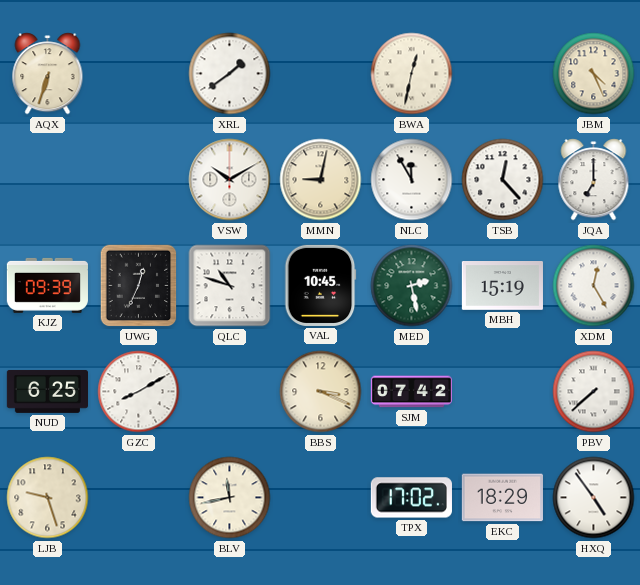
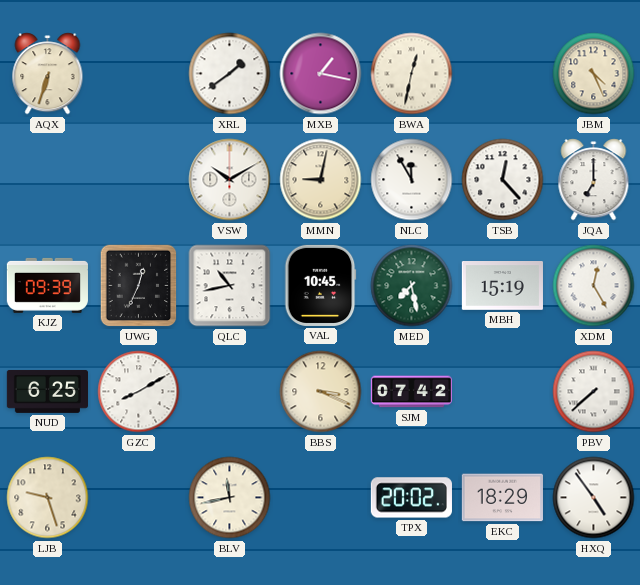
MXB: none -> 1:17 (321, 74)
QLC: 10:48 -> 10:43 (230, 286)
MED: 2:28 -> 7:28 (412, 286)
TPX: 17:02 -> 20:02 (411, 498)
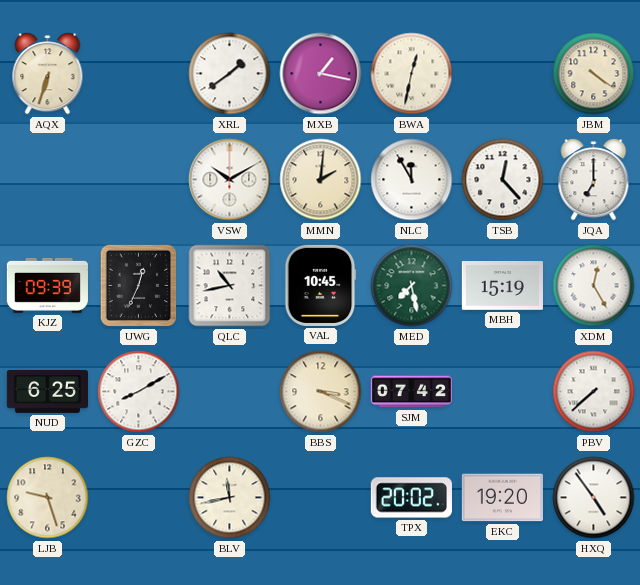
JBM: 4:26 -> 4:21 (594, 74)
MMN: 9:02 -> 2:01 (321, 180)
EKC: 18:29 -> 19:20 (502, 498)
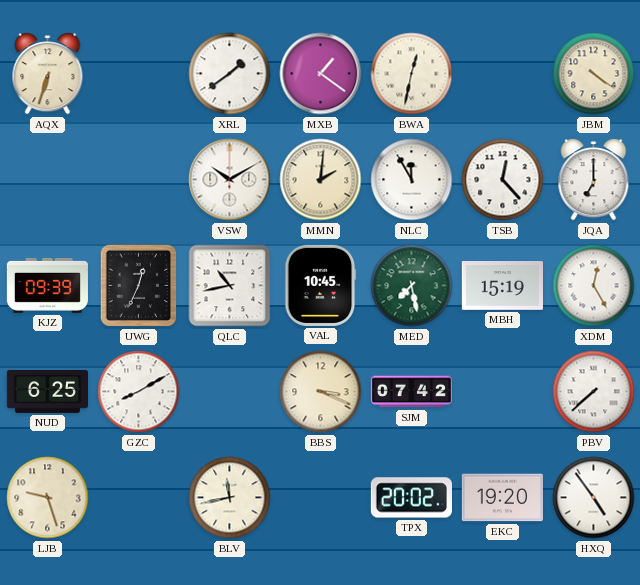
MXB: 1:17 -> 1:21 (321, 74)
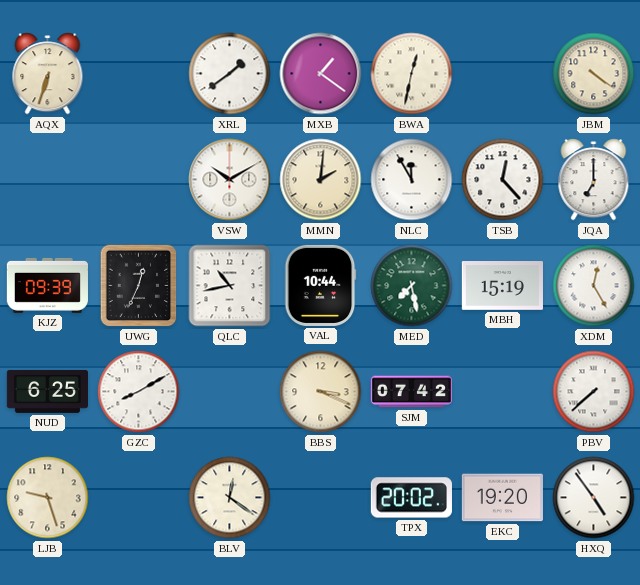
VAL: 10:45 -> 10:44 (320, 285)
BLV: 11:43 -> 12:21 (230, 498)
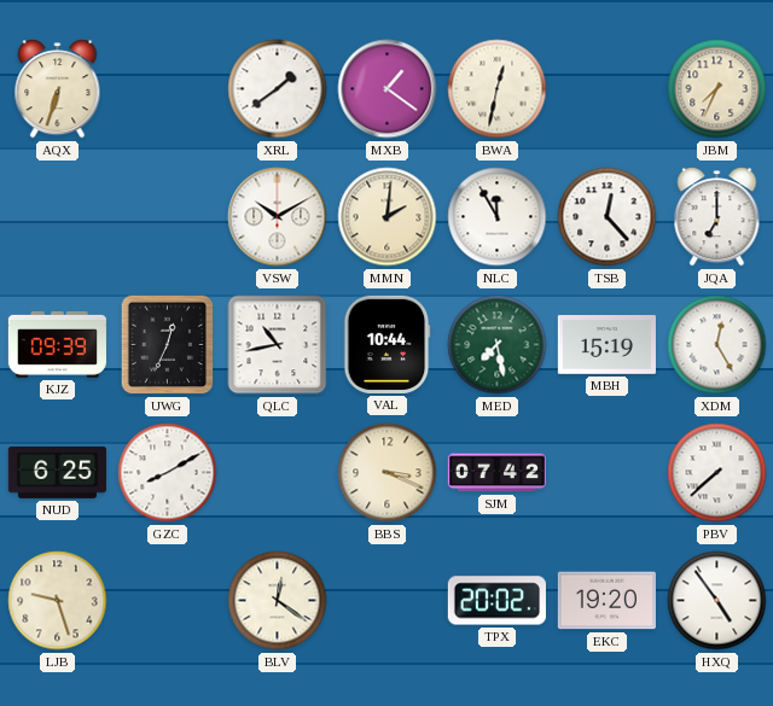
JBM: 4:21 -> 7:34 (717, 89)
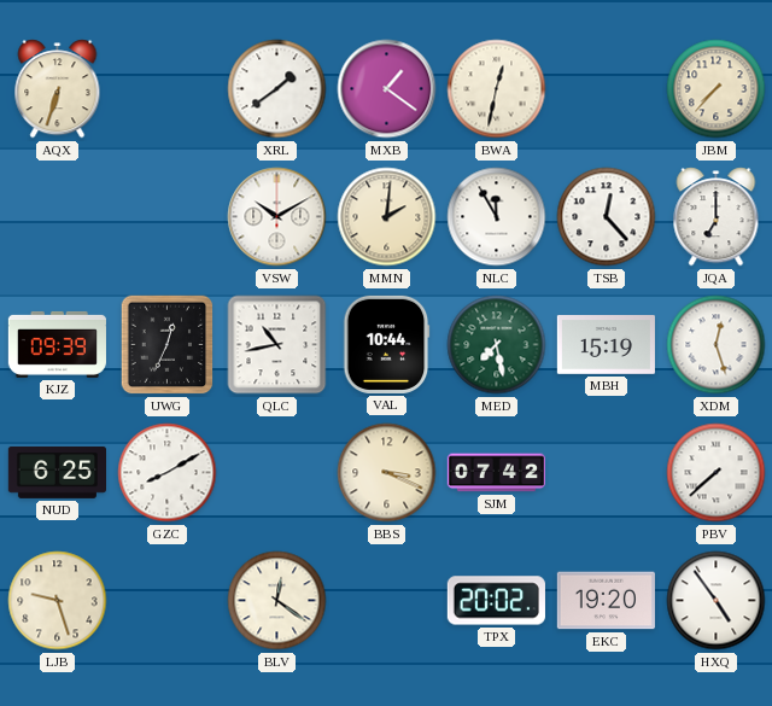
JBM: 7:34 -> 7:37 (717, 89)
XDM: 12:25 -> 12:27 (717, 345)
